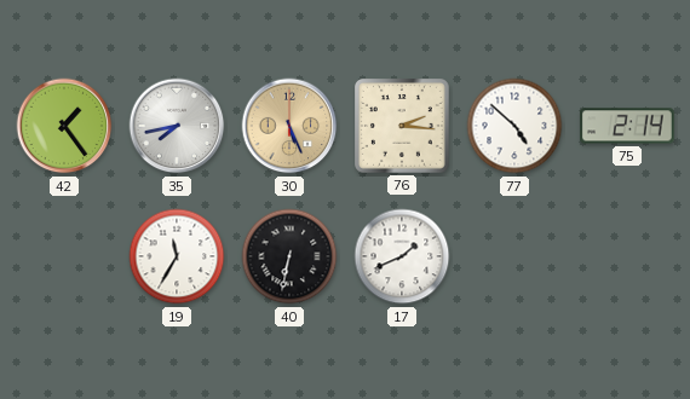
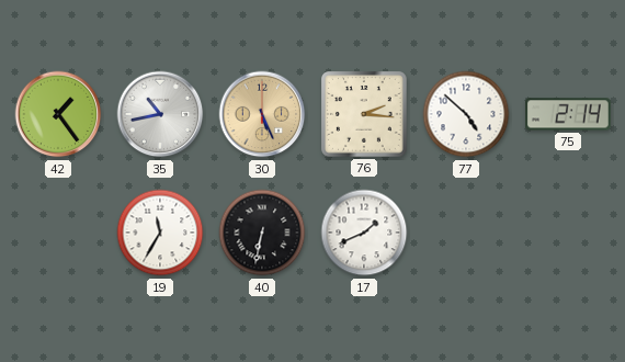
35: 7:43 -> 10:43 (160, 114)
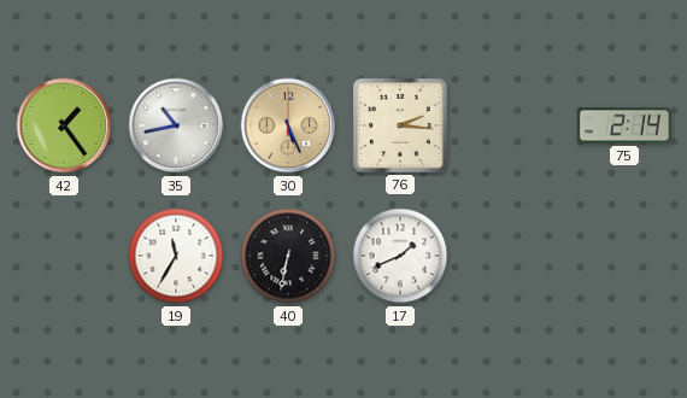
77: 4:52 -> none (466, 114)
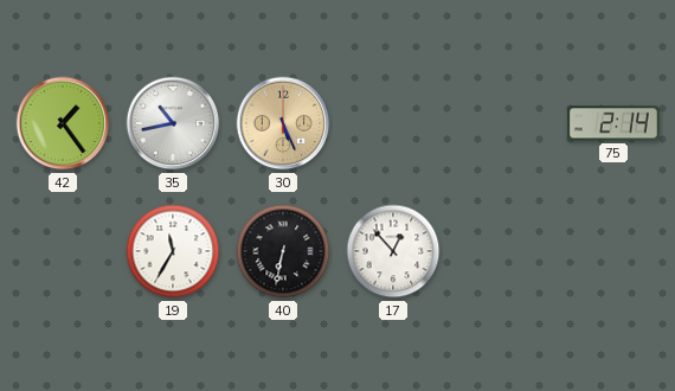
76: 2:16 -> none (401, 127)
17: 1:41 -> 12:53 (393, 251)
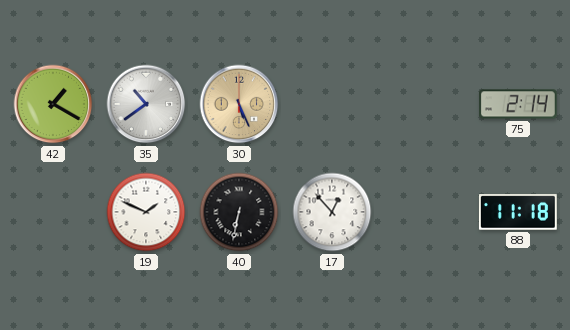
42: 1:24 -> 1:20 (53, 104)
35: 10:43 -> 10:39 (146, 104)
19: 11:35 -> 1:49 (146, 212)
88: none -> 11:18 (518, 212)
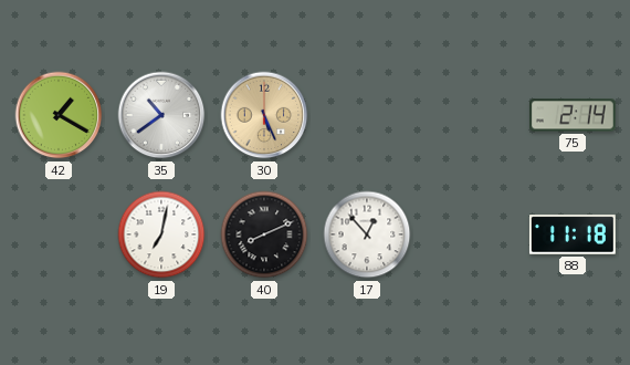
19: 1:49 -> 7:02 (161, 234)
40: 6:32 -> 8:11 (264, 234)
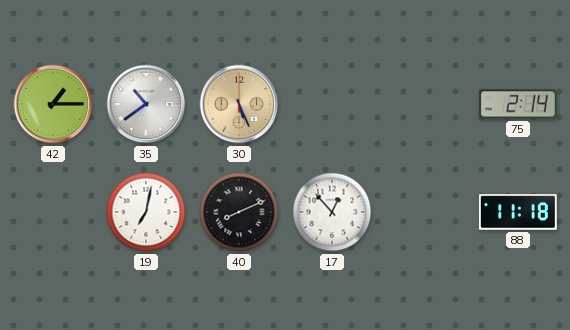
42: 1:20 -> 1:15 (53, 104)
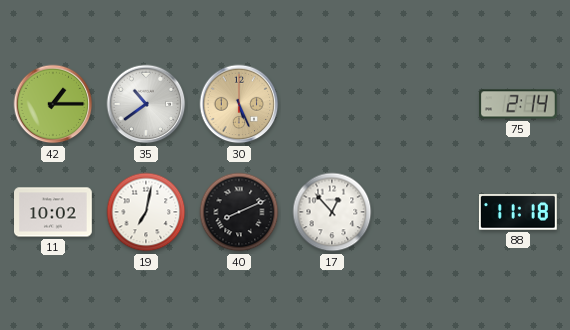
11: none -> 10:02 (54, 212)
